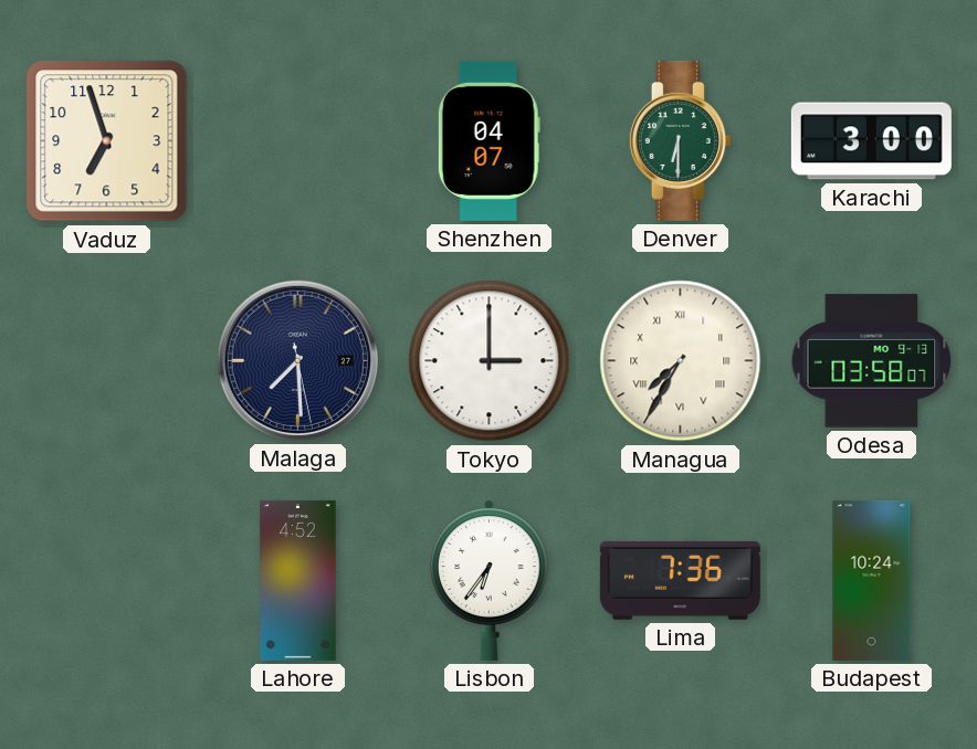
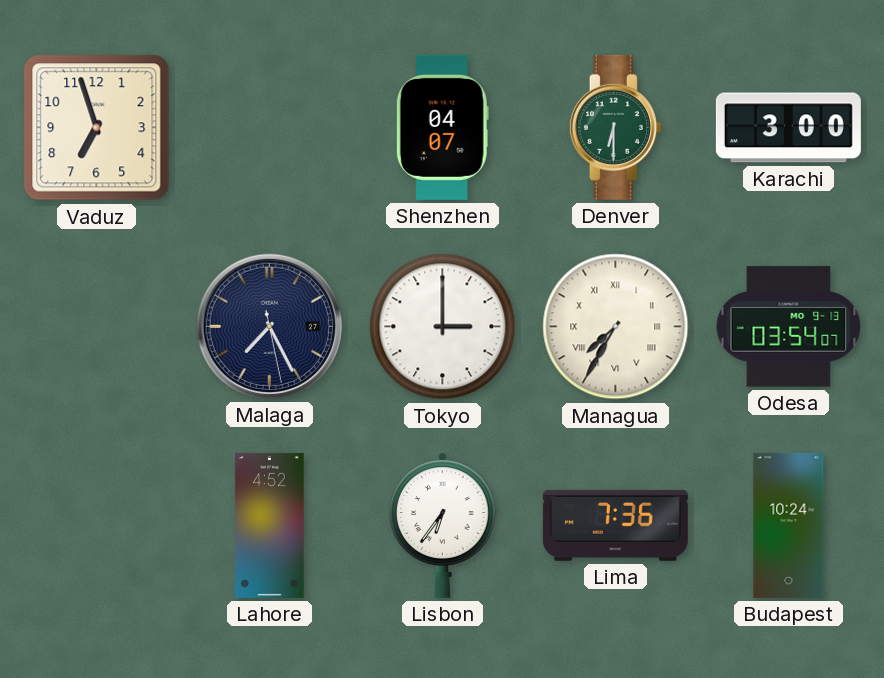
Malaga: 7:29 -> 7:25 (269, 326)
Odesa: 03:58 -> 03:54 (789, 327)
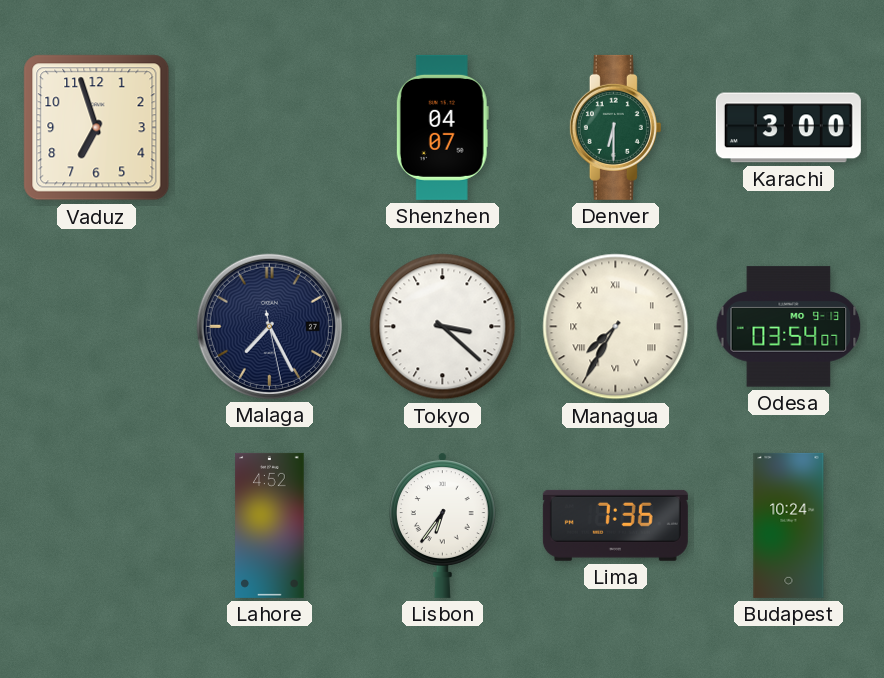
Tokyo: 3:00 -> 3:22 (443, 327)
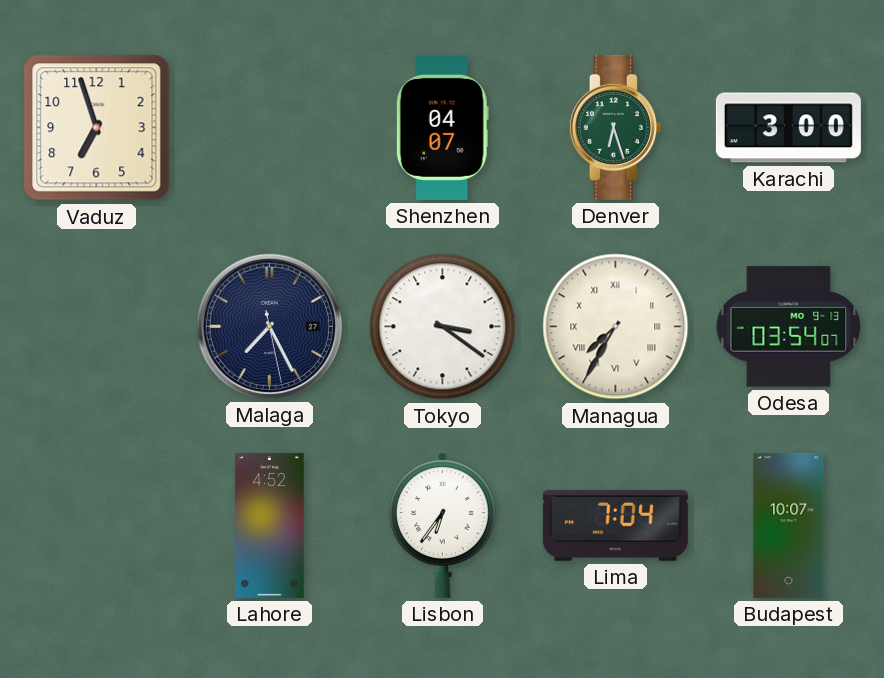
Denver: 6:30 -> 6:27 (615, 127)
Tokyo: 3:22 -> 3:21 (443, 327)
Lima: 7:36 -> 7:04 (615, 525)
Budapest: 10:24 -> 10:07 (789, 525)
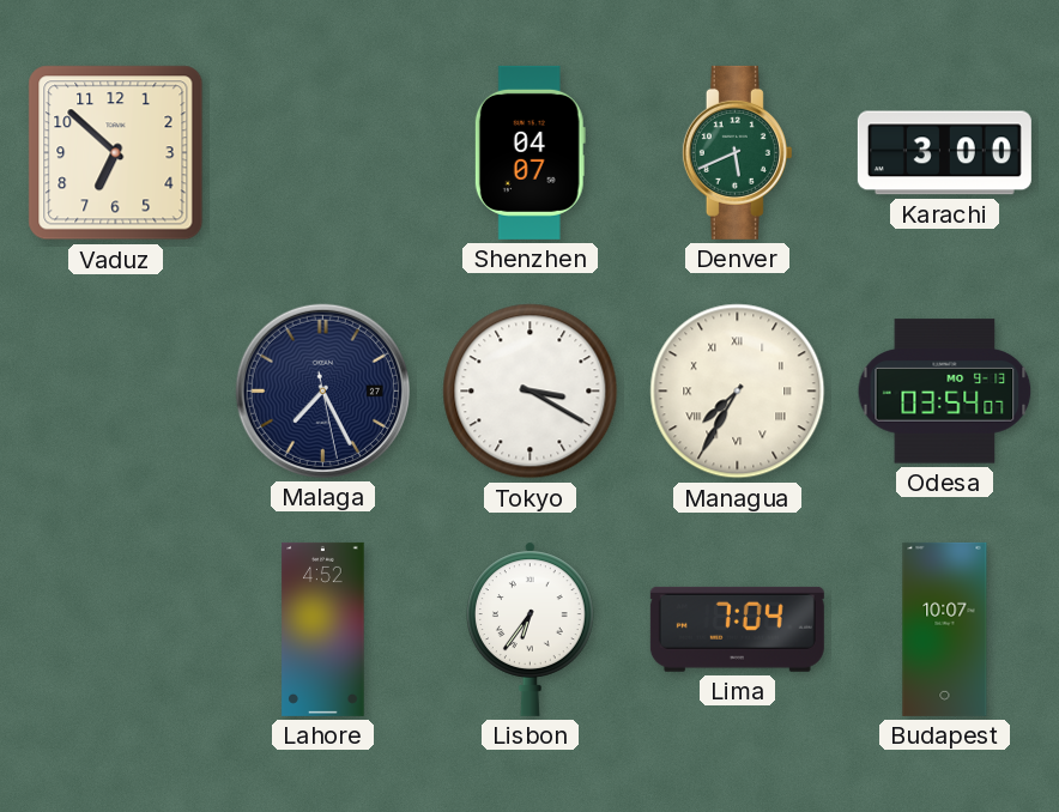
Vaduz: 6:57 -> 6:52 (116, 153)
Denver: 6:27 -> 5:41 (737, 152)
Tokyo: 3:21 -> 3:20 (531, 392)
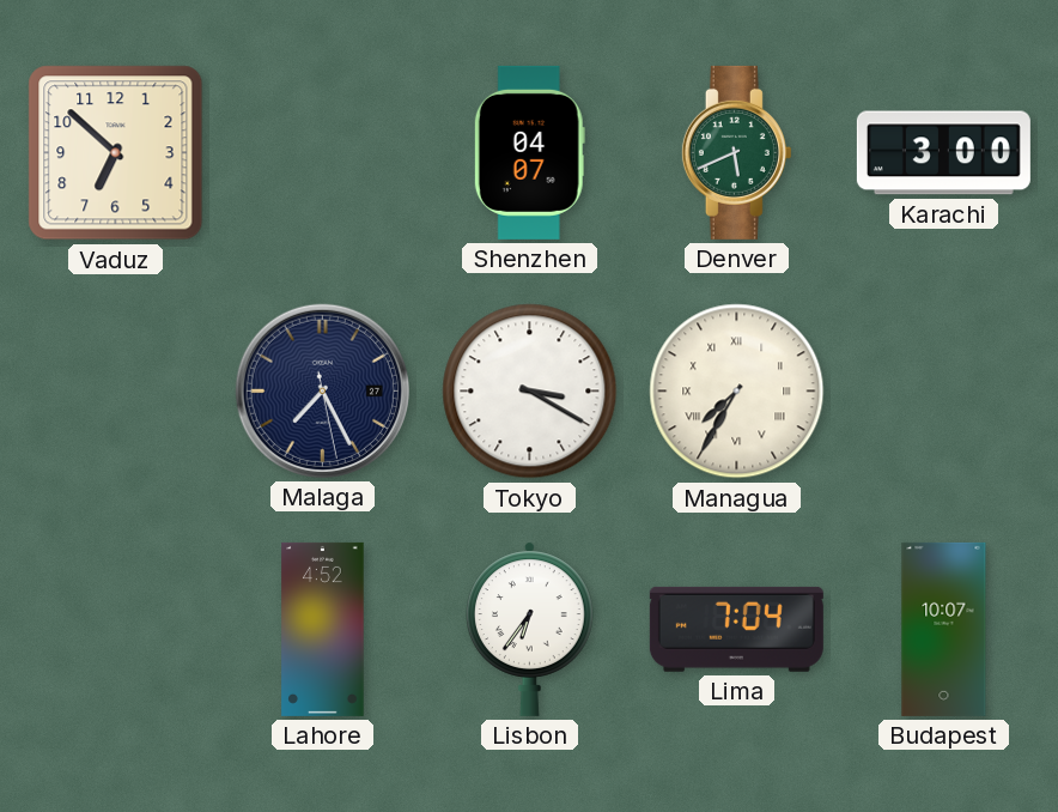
Odesa: 03:54 -> none (945, 392)
